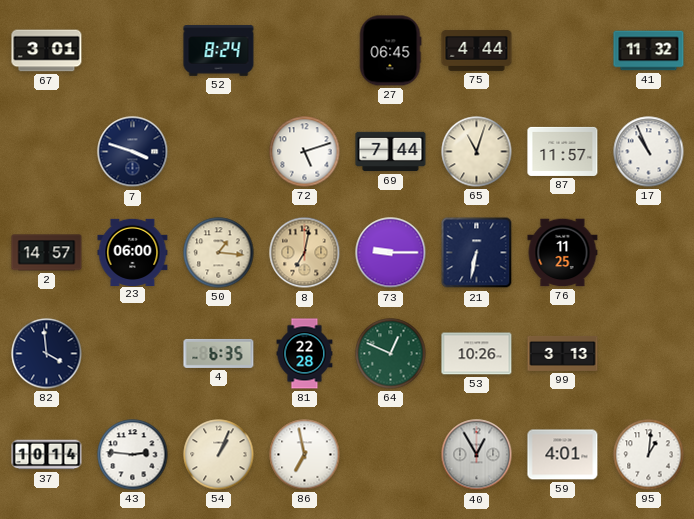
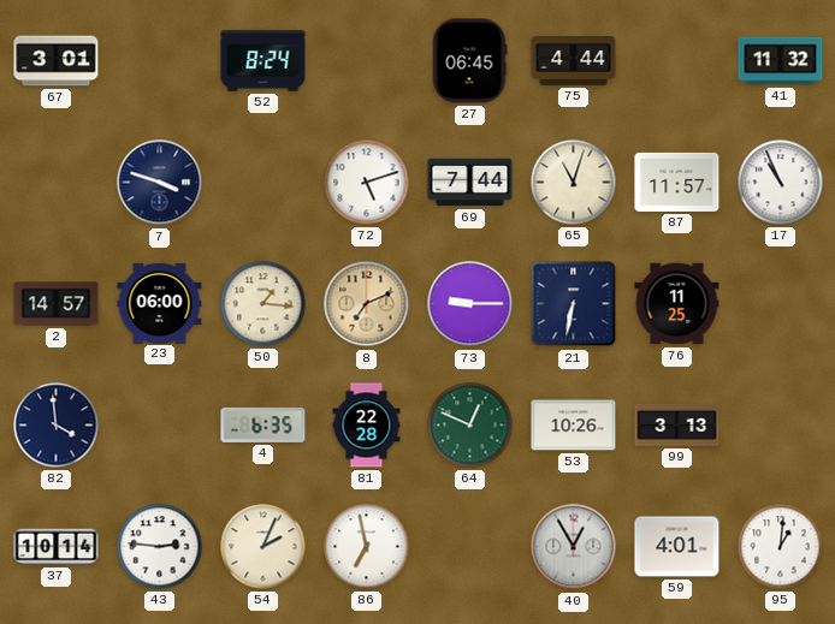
8: 7:02 -> 7:11 (367, 304)
54: 1:04 -> 2:04 (263, 547)
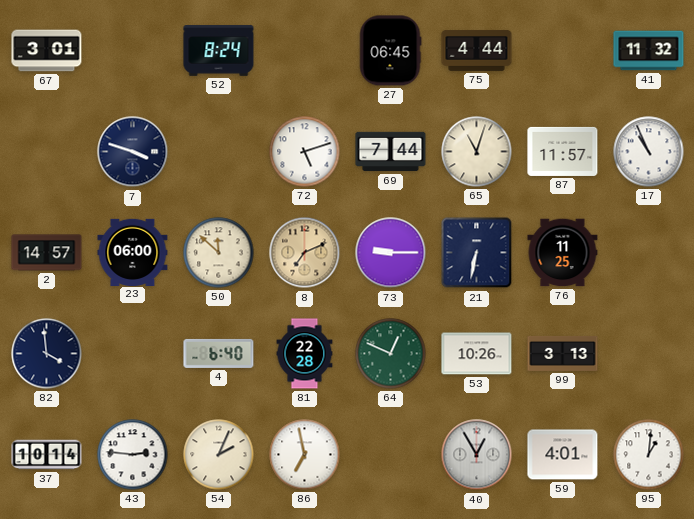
50: 1:16 -> 11:52 (219, 253)
4: 6:35 -> 6:40 (219, 353)
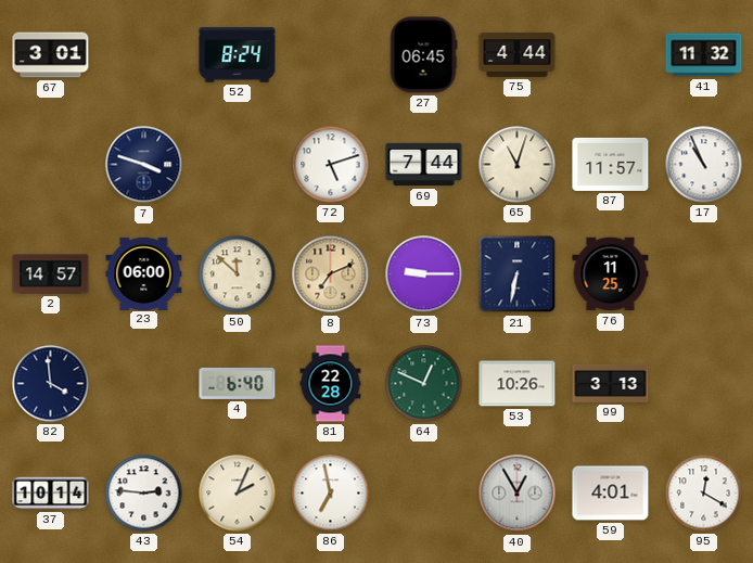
95: 1:01 -> 12:20 (704, 494)
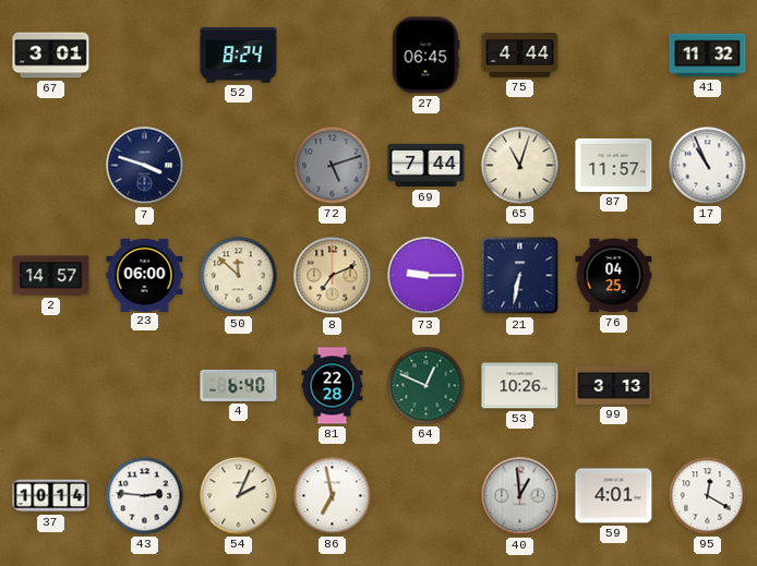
72 dial: white -> grey (333, 166)
76: 11:25 -> 04:25 (614, 276)
82: 3:59 -> none (51, 384)
40: 12:55 -> 12:59 (520, 496)
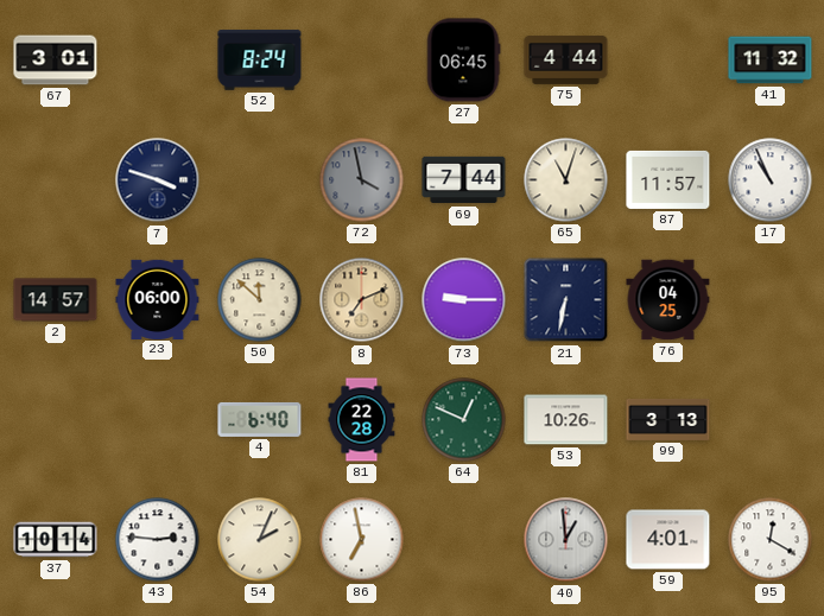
72: 5:12 -> 3:58 (362, 180)
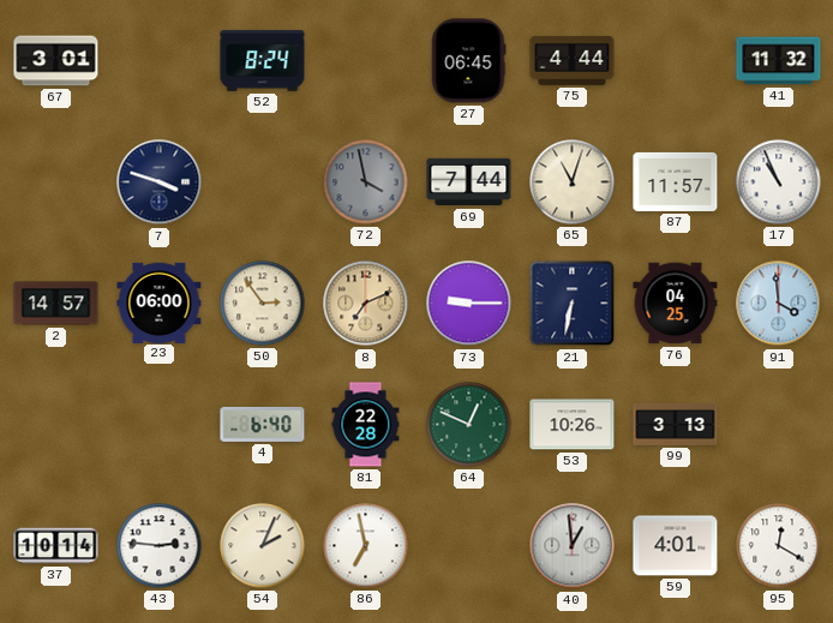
50: 11:52 -> 2:54 (263, 304)
91: none -> 3:59 (779, 304)
